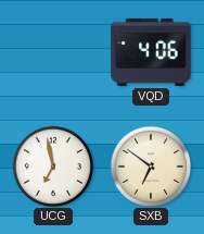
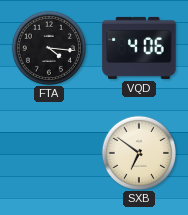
FTA: none -> 4:16 (48, 47)
UCG: 6:58 -> none (52, 165)
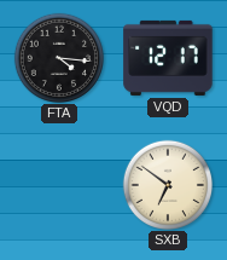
VQD: 4:06 -> 12:17 (168, 58)
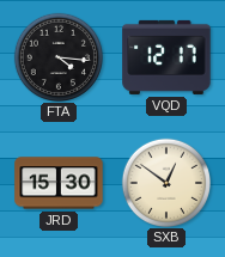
JRD: none -> 15:30 (59, 183)
SXB: 6:51 -> 12:51 (165, 182)
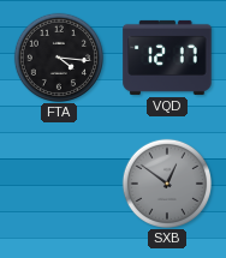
JRD: 15:30 -> none (59, 183)
SXB dial: cream -> grey (166, 182)
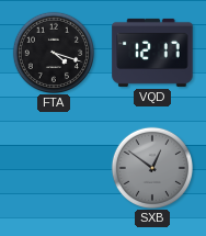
FTA: 4:16 -> 4:18 (53, 52)
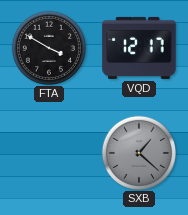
FTA: 4:18 -> 3:50 (48, 47)
SXB: 12:51 -> 1:22 (138, 152)
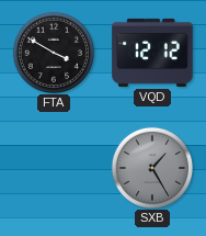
VQD: 12:17 -> 12:12 (152, 53)
SXB: 1:22 -> 1:25 (151, 167)
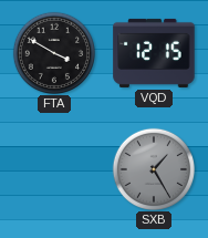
VQD: 12:12 -> 12:15 (154, 53)
